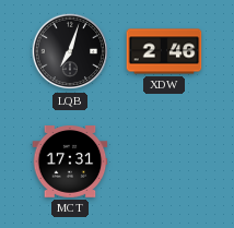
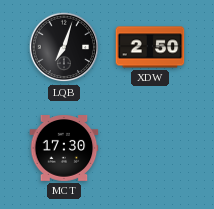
XDW: 2:46 -> 2:50 (150, 47)
MCT: 17:31 -> 17:30 (64, 149)
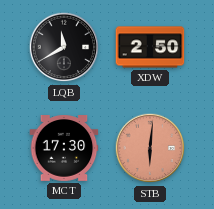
LQB: 7:03 -> 11:40 (64, 47)
STB: none -> 6:01 (150, 148)
